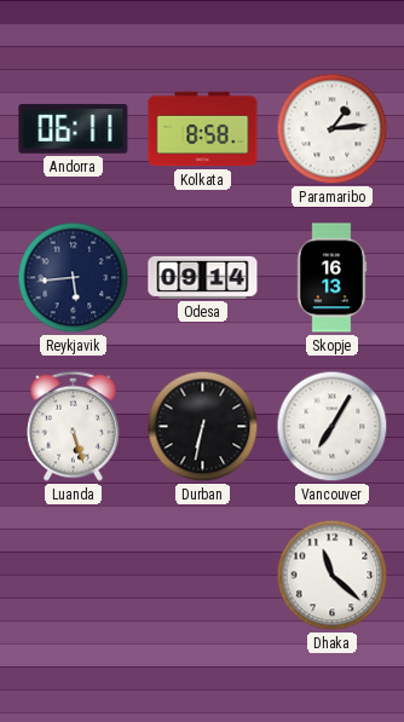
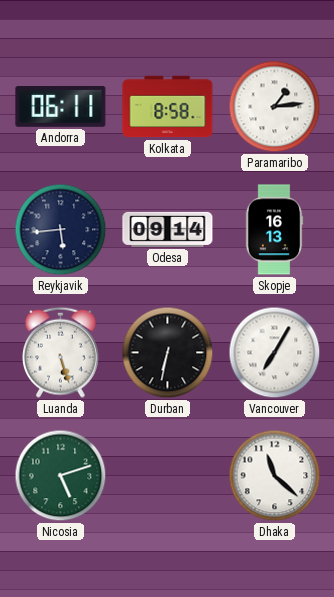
Nicosia: none -> 5:12 (61, 476)
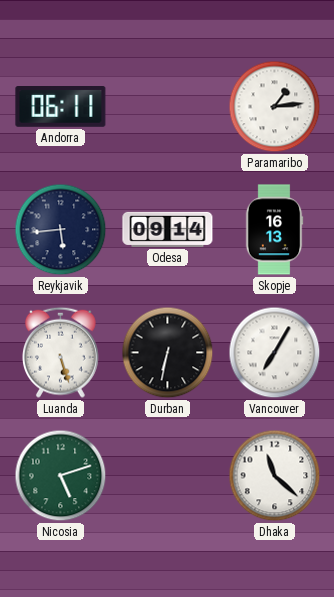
Kolkata: 8:58 -> none (168, 107)
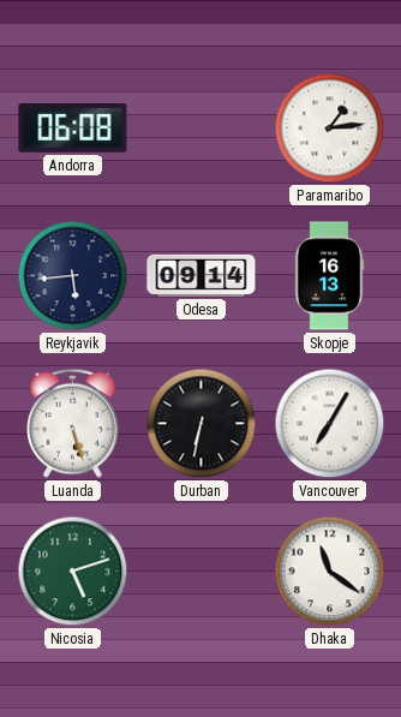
Andorra: 06:11 -> 06:08 (73, 129)
Dhaka: 11:22 -> 11:21 (330, 572)
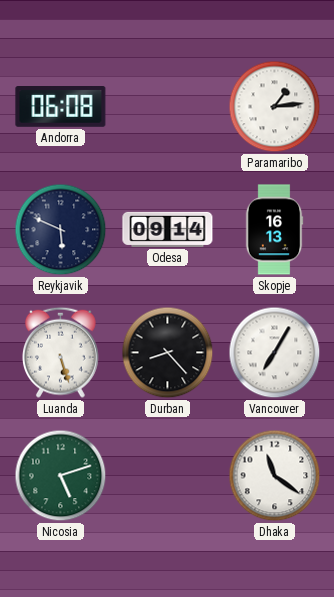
Reykjavik: 5:44 -> 5:49 (61, 230)
Durban: 6:32 -> 8:23 (168, 353)
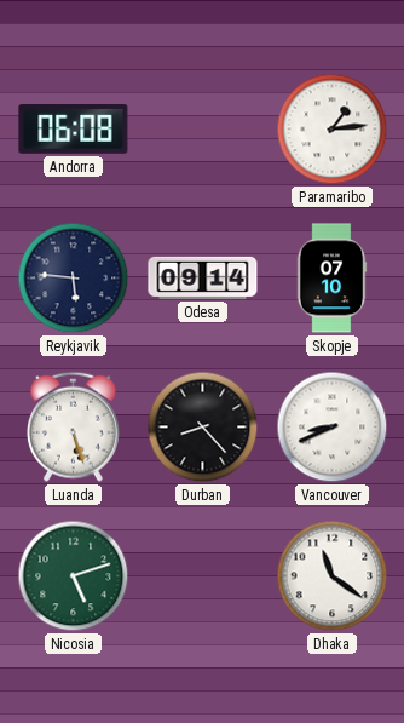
Reykjavik: 5:49 -> 5:46 (74, 279)
Skopje: 16:13 -> 07:10 (331, 279)
Vancouver: 7:05 -> 8:41 (333, 428)
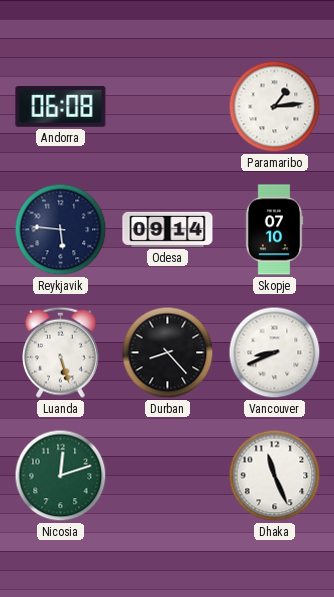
Nicosia: 5:12 -> 12:12 (61, 476)
Dhaka: 11:21 -> 11:26 (275, 476)
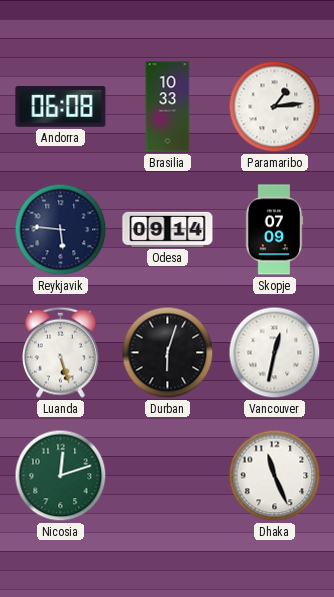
Brasilia: none -> 10:33 (168, 107)
Skopje: 07:10 -> 07:09 (274, 230)
Durban: 8:23 -> 6:03 (168, 353)
Vancouver: 8:41 -> 12:32 (275, 353)
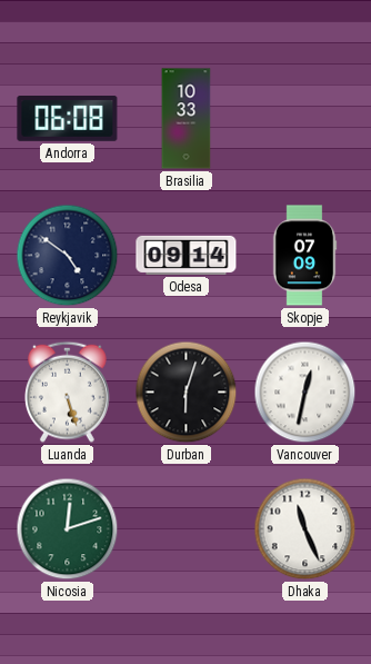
Paramaribo: 1:14 -> none (275, 107)
Reykjavik: 5:46 -> 4:51 (68, 256)
